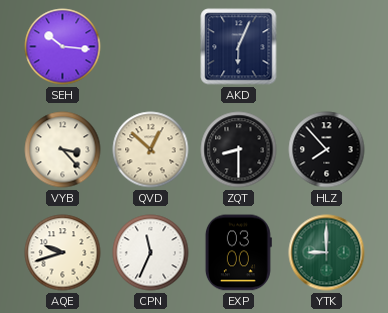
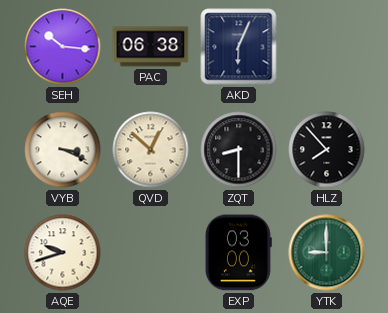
PAC: none -> 06:38 (151, 47)
VYB: 3:23 -> 3:19 (63, 150)
CPN: 11:34 -> none (151, 253)
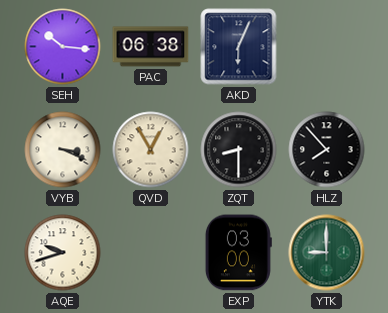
QVD: 12:52 -> 12:55 (151, 150)
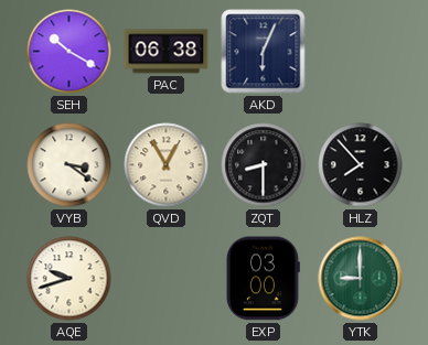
SEH: 10:16 -> 10:20 (69, 52)
VYB: 3:19 -> 3:21 (69, 165)
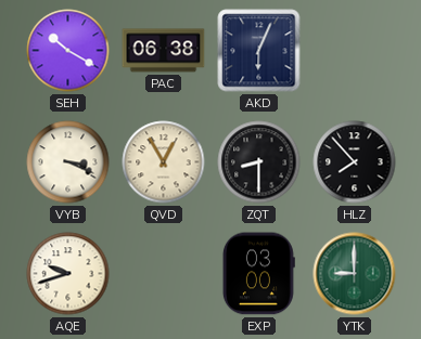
VYB: 3:21 -> 3:19 (68, 162)
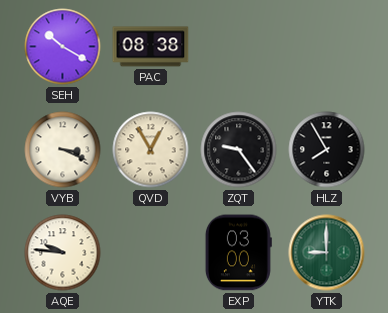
PAC: 06:38 -> 08:38 (151, 47)
AKD: 6:04 -> none (259, 51)
ZQT: 8:30 -> 9:24 (239, 150)
HLZ: 7:53 -> 7:55 (327, 150)
AQE: 9:42 -> 9:46 (63, 253)
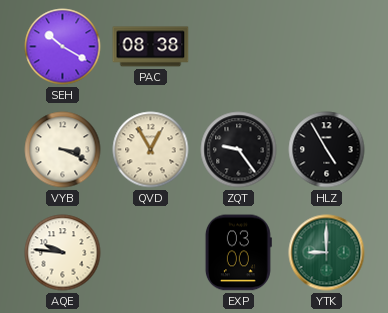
HLZ: 7:55 -> 4:55 (327, 150)
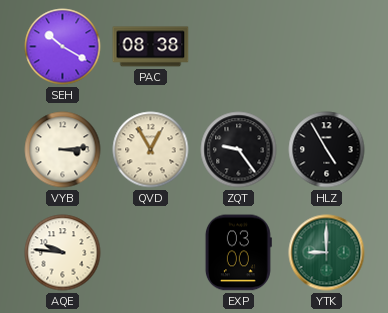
VYB: 3:19 -> 3:14 (63, 150)
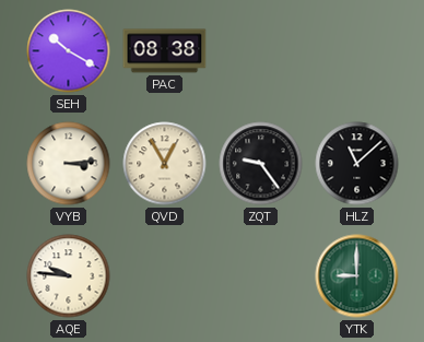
HLZ: 4:55 -> 11:08 (357, 164)
EXP: 03:00 -> none (238, 253)
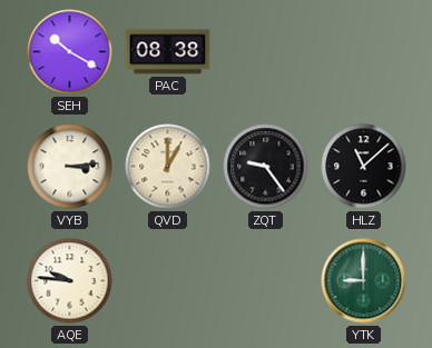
QVD: 12:55 -> 1:00 (168, 167)
